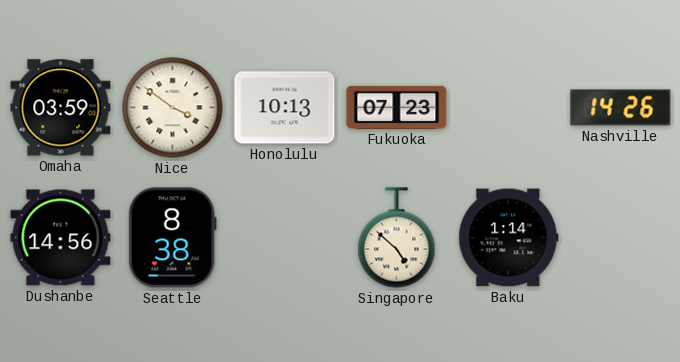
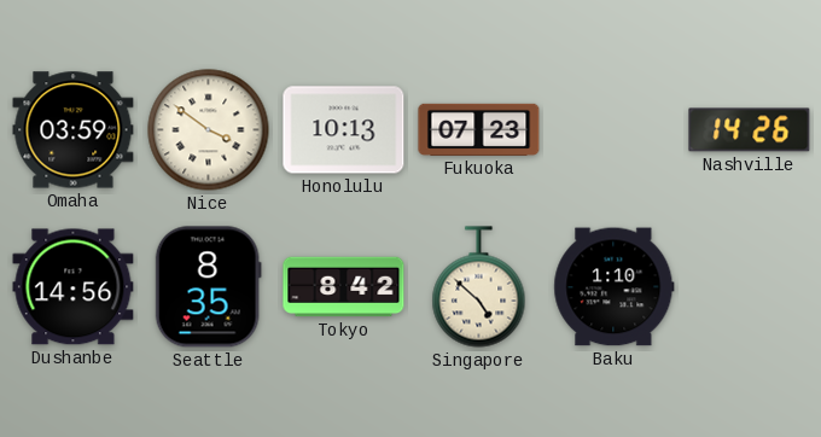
Seattle: 8:38 -> 8:35 (208, 287)
Tokyo: none -> 8:42 (344, 287)
Baku: 1:14 -> 1:10 (615, 287)
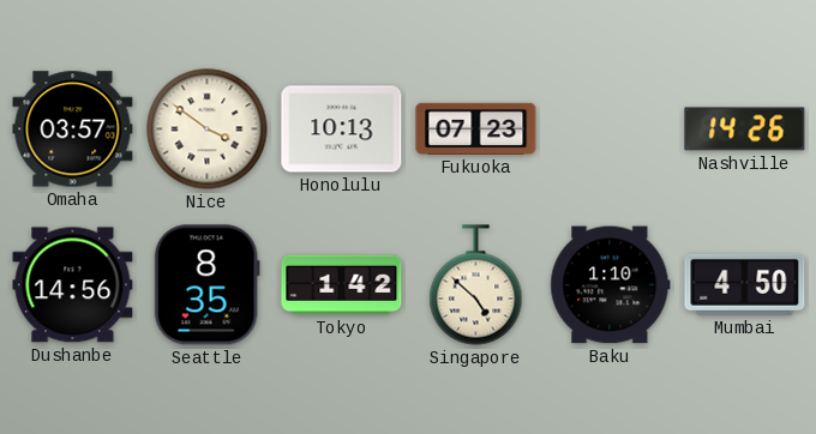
Omaha: 03:59 -> 03:57 (73, 129)
Tokyo: 8:42 -> 1:42 (342, 285)
Mumbai: none -> 4:50 (745, 284)
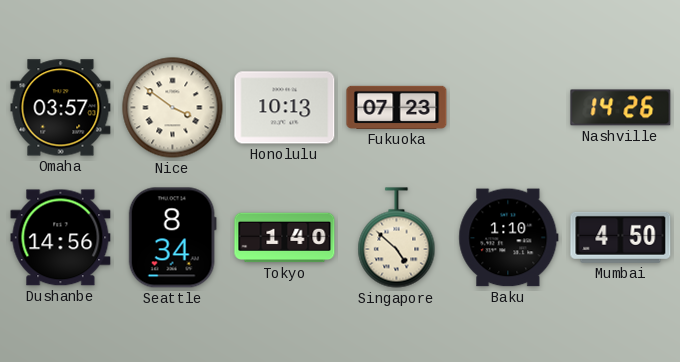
Seattle: 8:35 -> 8:34 (172, 238)
Tokyo: 1:42 -> 1:40 (285, 238)
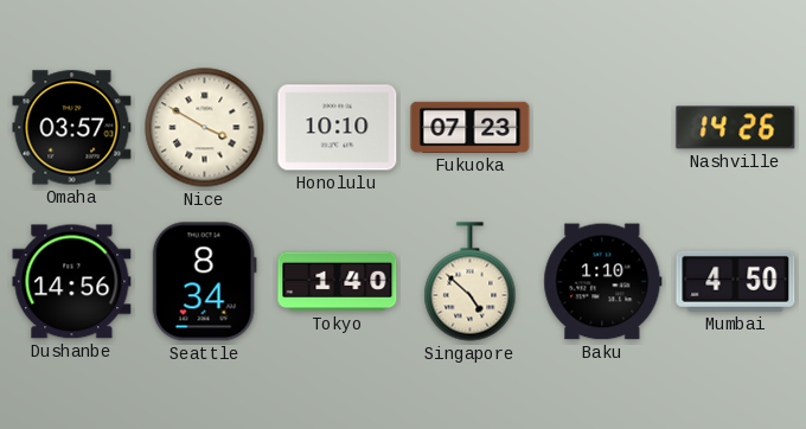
Nice: 3:51 -> 3:50 (205, 128)
Honolulu: 10:13 -> 10:10 (338, 128)
